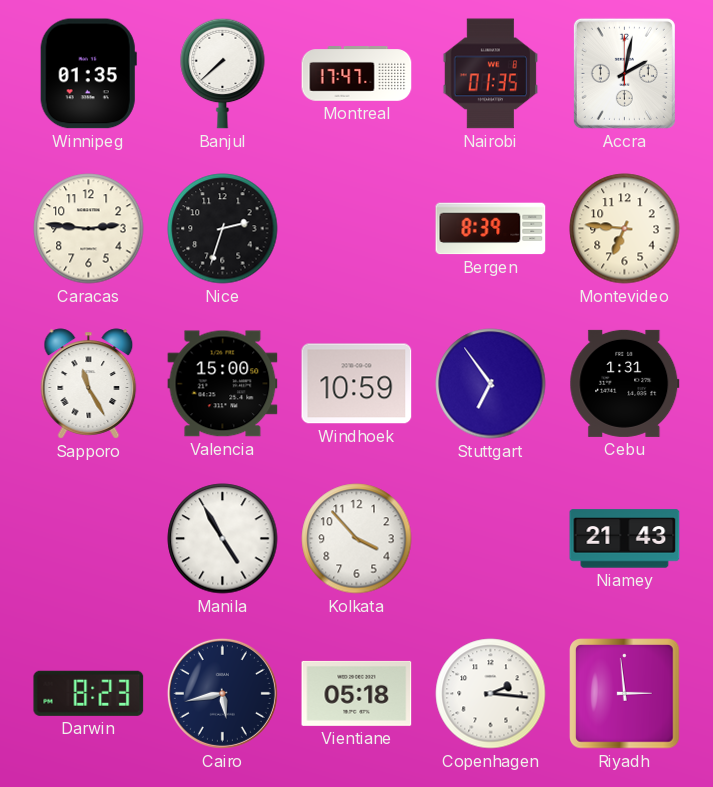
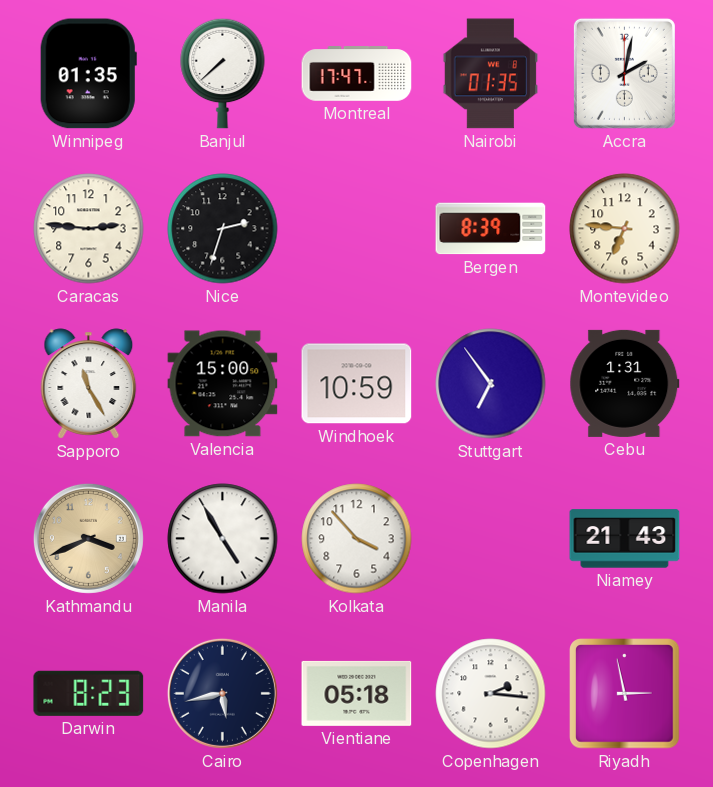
Kathmandu: none -> 3:41 (88, 538)
Riyadh: 2:59 -> 2:58 (625, 694)
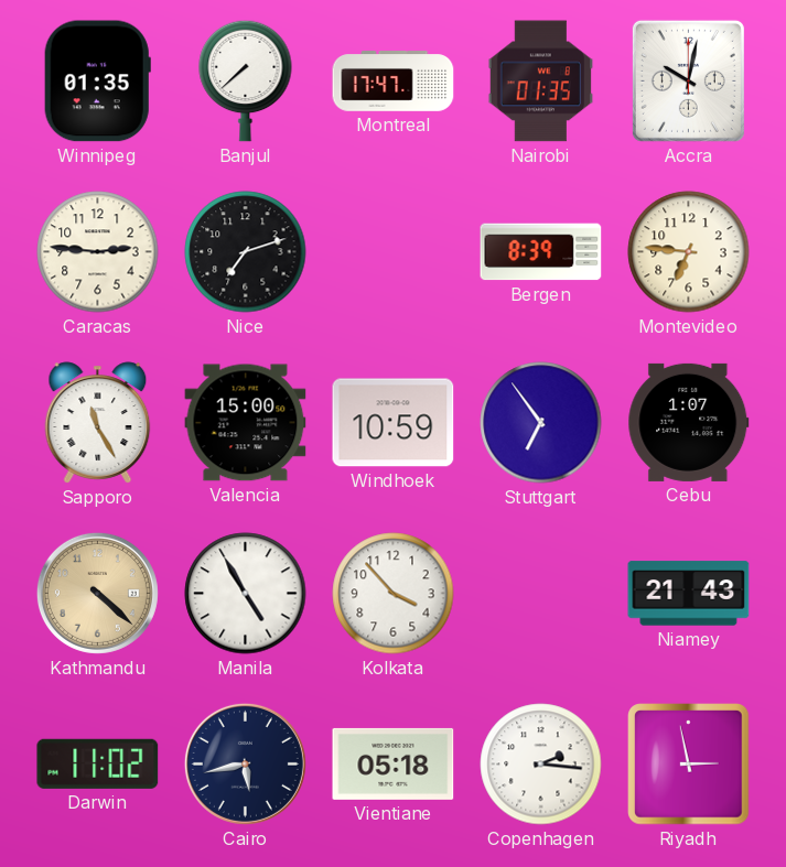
Accra: 2:02 -> 10:02 (688, 80)
Nice: 2:33 -> 7:12 (246, 252)
Cebu: 1:31 -> 1:07 (689, 422)
Kathmandu: 3:41 -> 4:22 (97, 593)
Darwin: 8:23 -> 11:02 (98, 763)
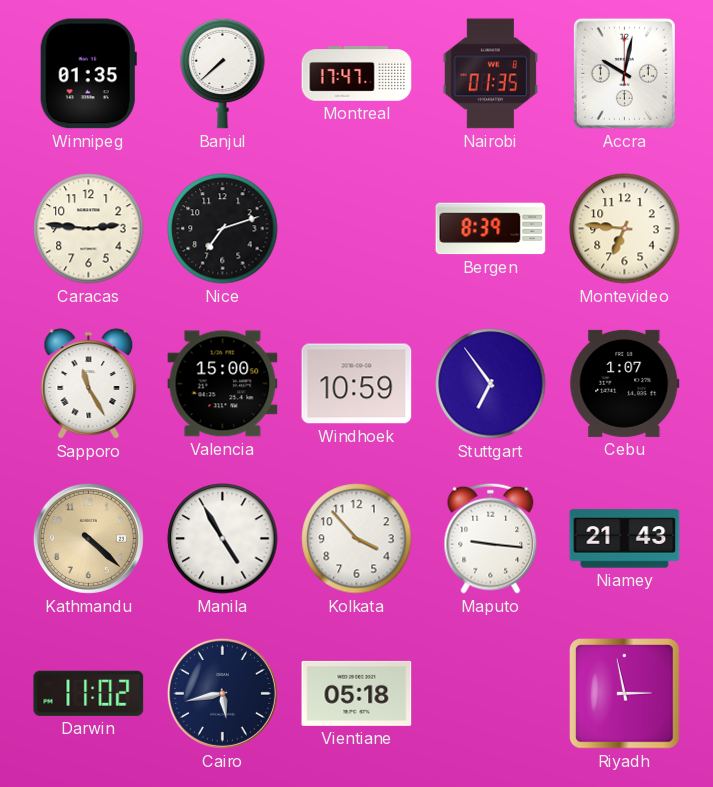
Maputo: none -> 9:16 (491, 538)
Copenhagen: 2:16 -> none (541, 765)
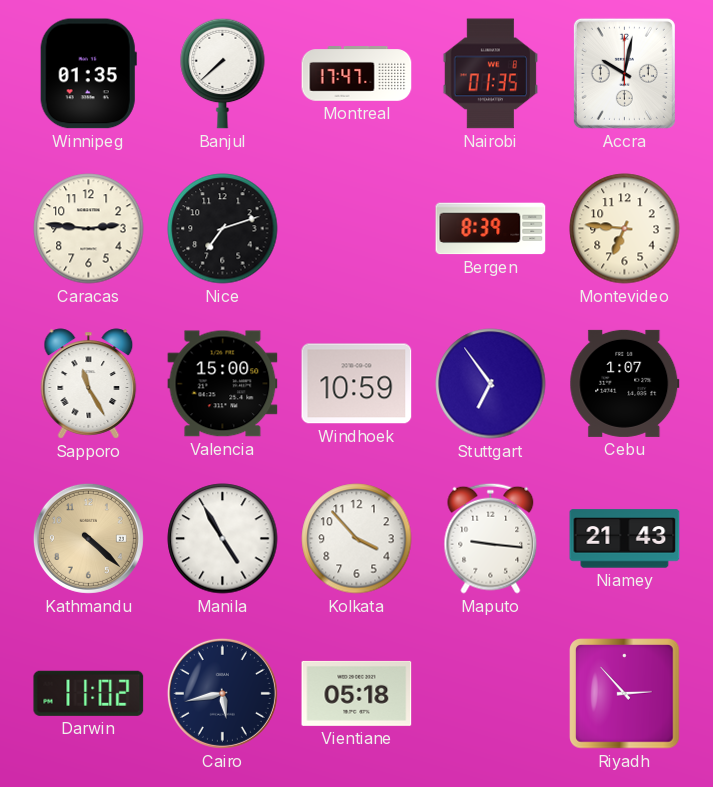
Riyadh: 2:58 -> 2:53 (625, 694)
